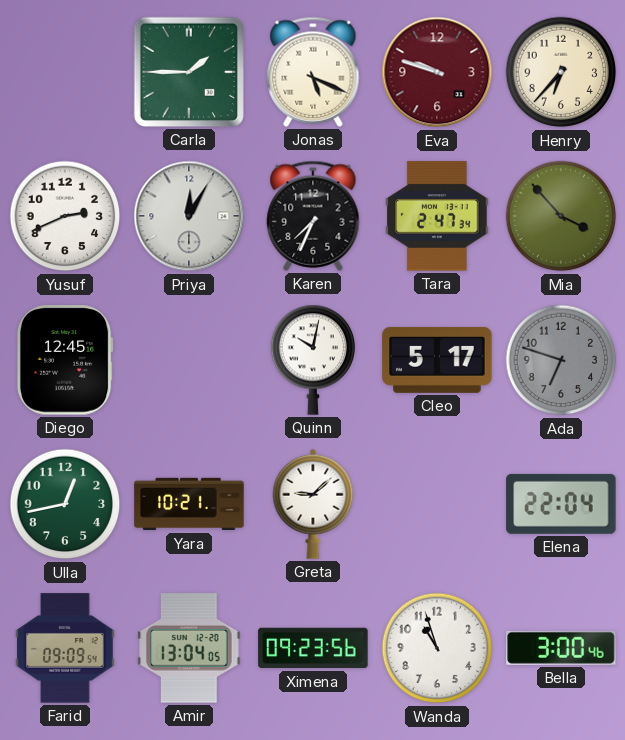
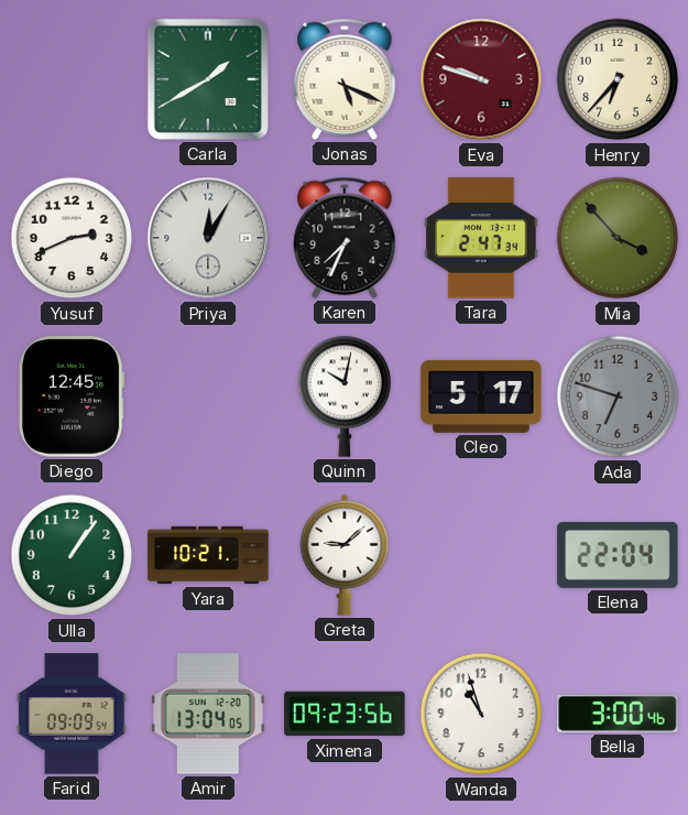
Carla: 1:45 -> 1:40 (207, 79)
Ulla: 12:43 -> 1:06 (72, 555)
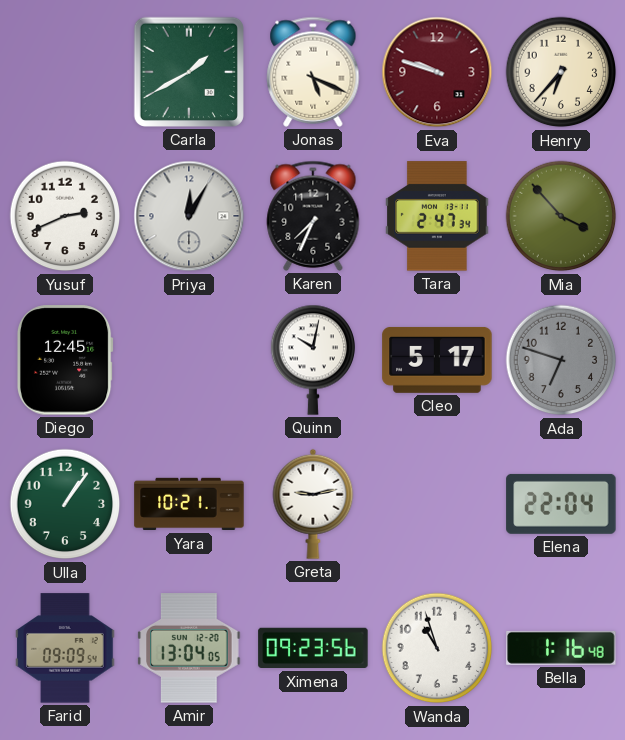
Greta: 9:08 -> 9:13 (313, 504)
Bella: 3:00 -> 1:16 (561, 648)
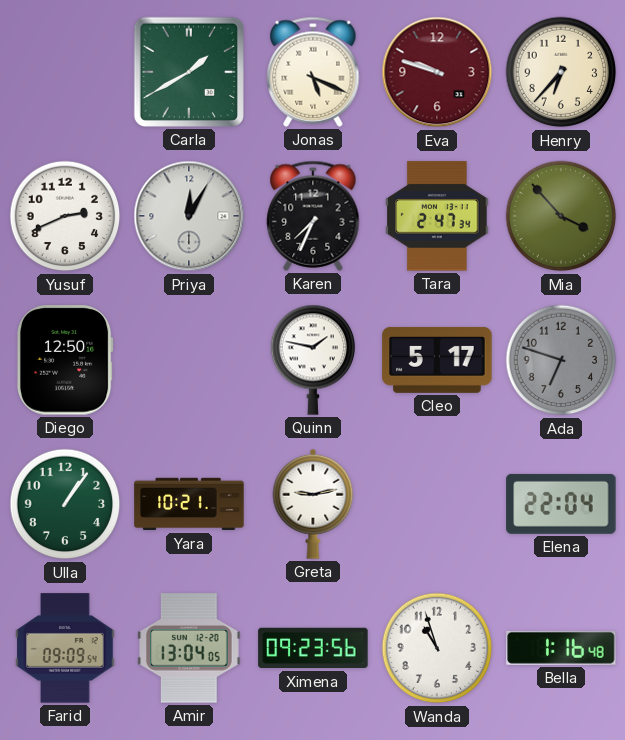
Diego: 12:45 -> 12:50 (65, 360)
Quinn: 10:02 -> 1:47 (312, 360)
